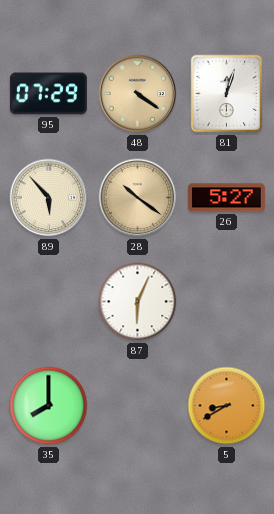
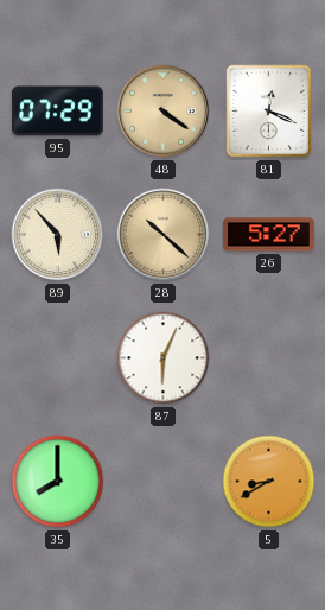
81: 12:03 -> 12:19 (269, 112)
28: 10:21 -> 10:22 (164, 235)
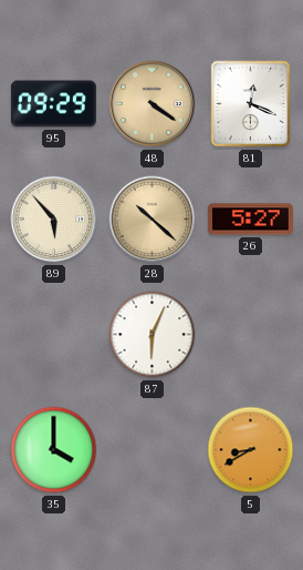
95: 07:29 -> 09:29 (53, 104)
35: 8:00 -> 4:00 (54, 450)
